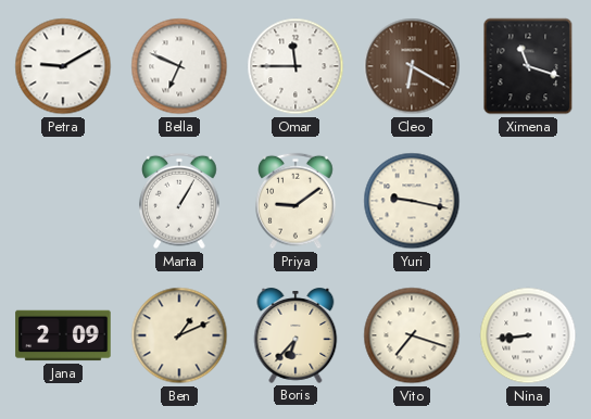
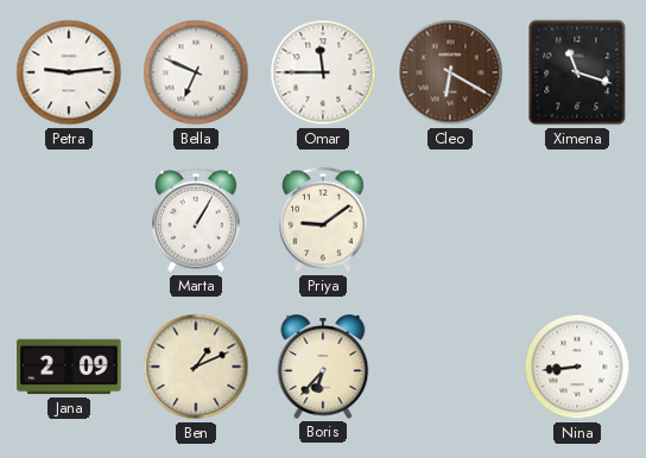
Petra: 9:10 -> 9:14 (69, 72)
Yuri: 9:17 -> none (412, 201)
Vito: 7:18 -> none (412, 335)
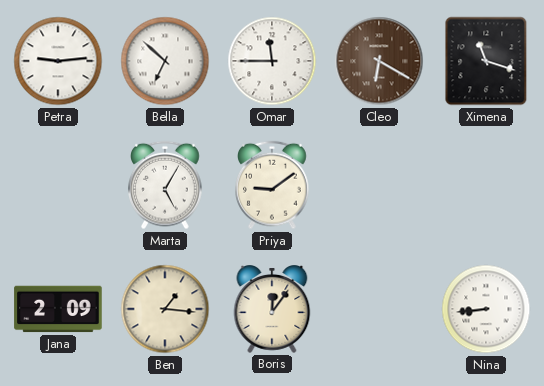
Bella: 6:49 -> 6:52 (165, 61)
Marta: 1:05 -> 5:05 (165, 185)
Ben: 1:11 -> 1:16 (165, 309)
Boris: 6:37 -> 12:06 (272, 310)
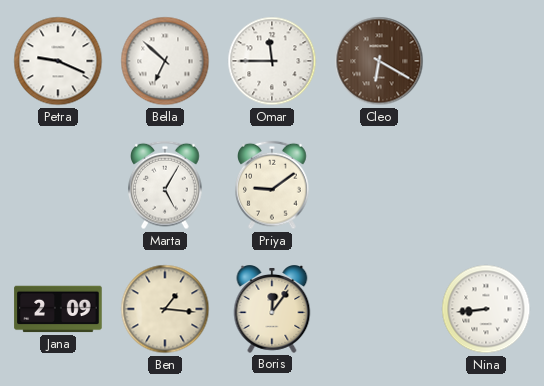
Petra: 9:14 -> 9:19 (58, 61)
Ximena: 11:18 -> none (486, 61)
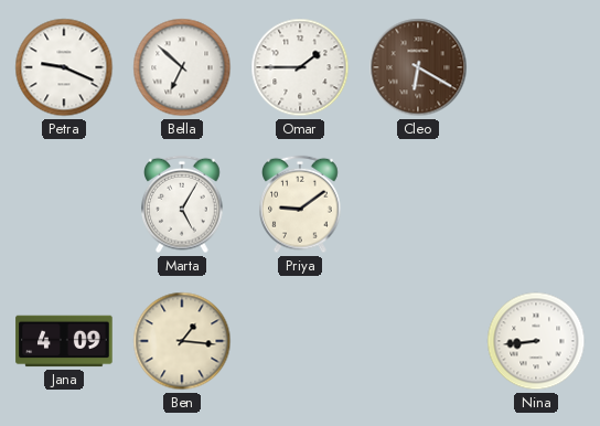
Omar: 11:45 -> 1:45 (300, 67)
Jana: 2:09 -> 4:09 (64, 341)
Boris: 12:06 -> none (272, 310)
